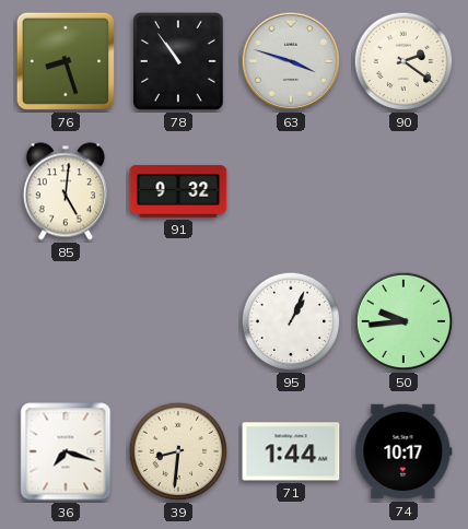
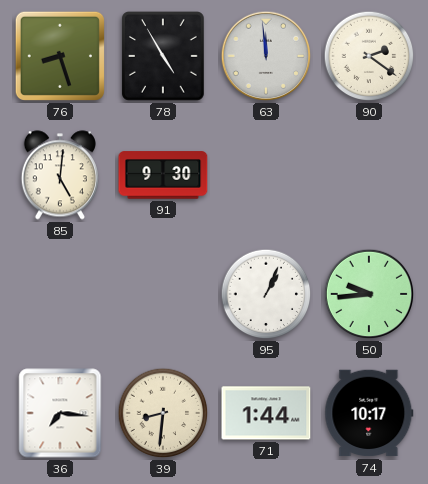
78: 10:54 -> 4:55 (163, 57)
63: 3:48 -> 11:59 (266, 56)
91: 9:32 -> 9:30 (163, 175)
36: 7:18 -> 7:16 (60, 413)
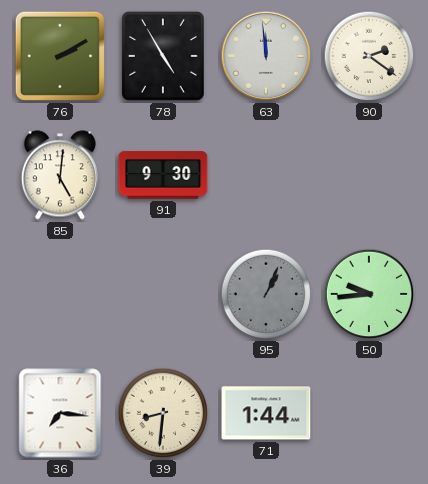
76: 8:27 -> 2:10 (60, 56)
95 dial: white -> grey (266, 294)
74: 10:17 -> none (369, 413)
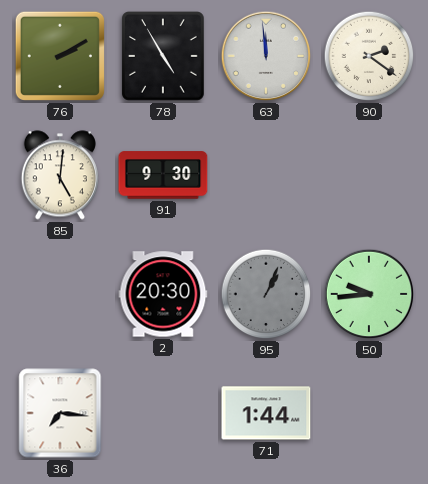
2: none -> 20:30 (163, 294)
39: 8:31 -> none (163, 413)
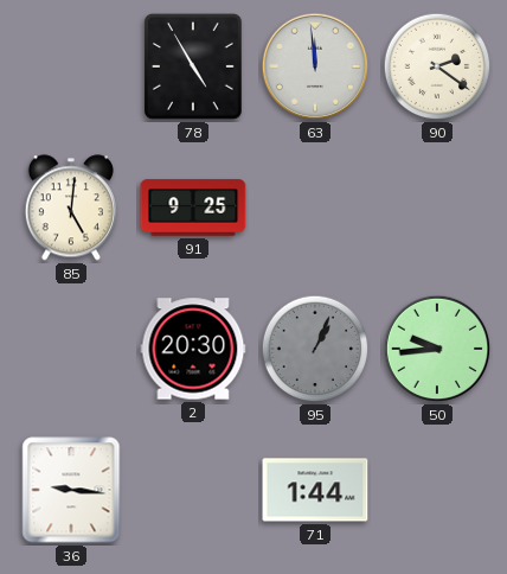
76: 2:10 -> none (60, 56)
91: 9:30 -> 9:25 (193, 208)
36: 7:16 -> 9:16 (71, 490)
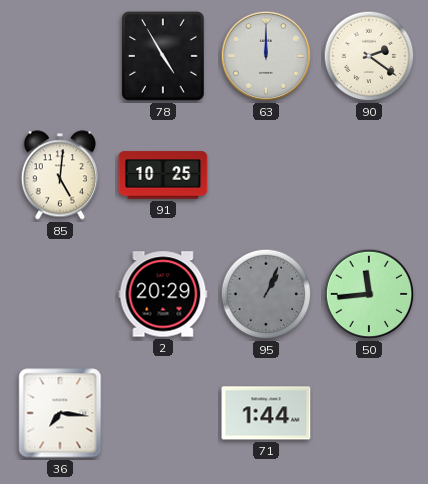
63: 11:59 -> 12:00 (266, 56)
91: 9:25 -> 10:25 (163, 175)
2: 20:30 -> 20:29 (163, 294)
50: 9:44 -> 11:44 (369, 294)
36: 9:16 -> 7:16 (60, 413)
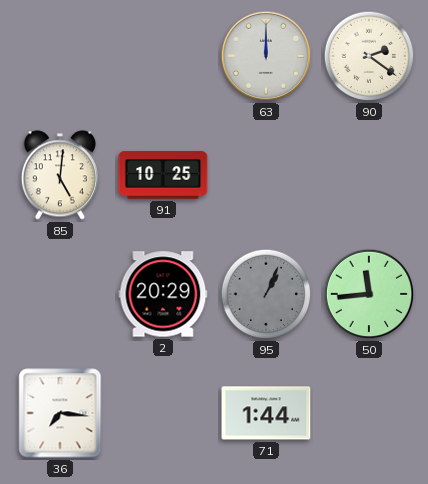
78: 4:55 -> none (163, 57)
